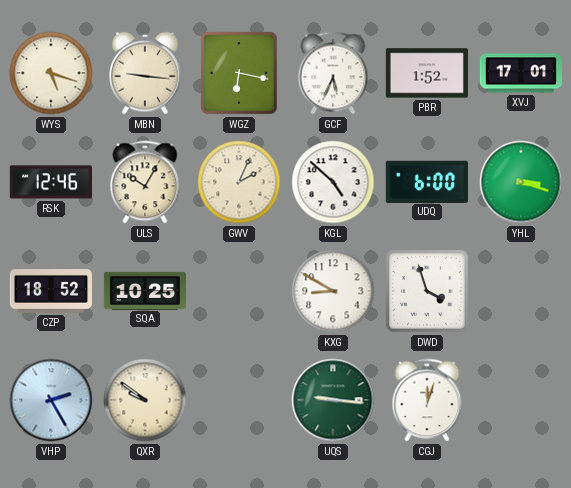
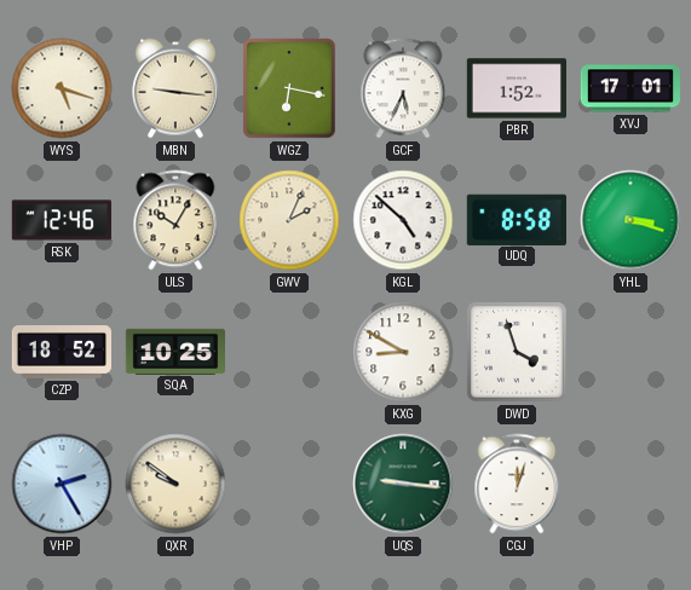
UDQ: 6:00 -> 8:58 (517, 219)
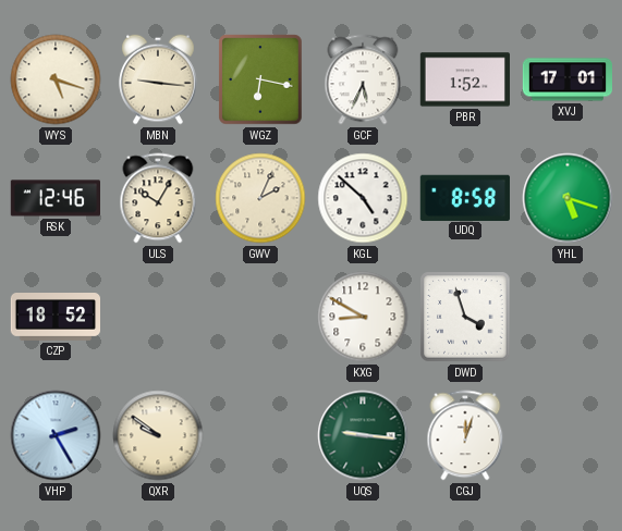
YHL: 3:18 -> 5:18 (568, 198)
SQA: 10:25 -> none (174, 351)
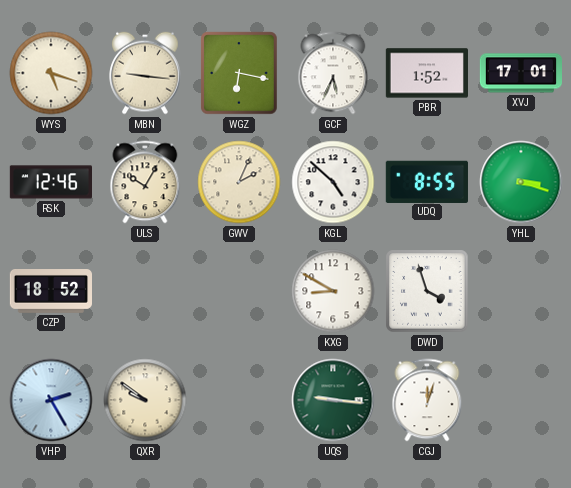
UDQ: 8:58 -> 8:55 (427, 181)
YHL: 5:18 -> 3:18 (521, 182)
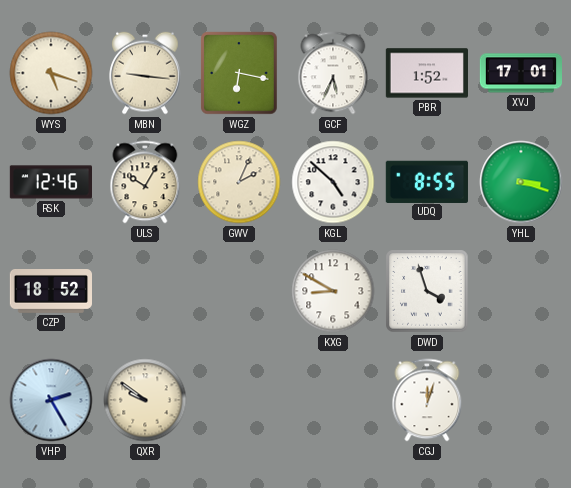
UQS: 9:16 -> none (333, 400)
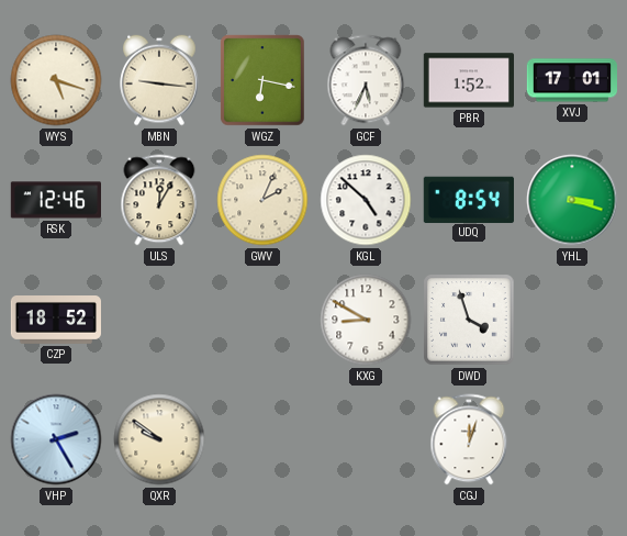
ULS: 10:05 -> 12:05 (159, 200)
UDQ: 8:55 -> 8:54 (469, 199)
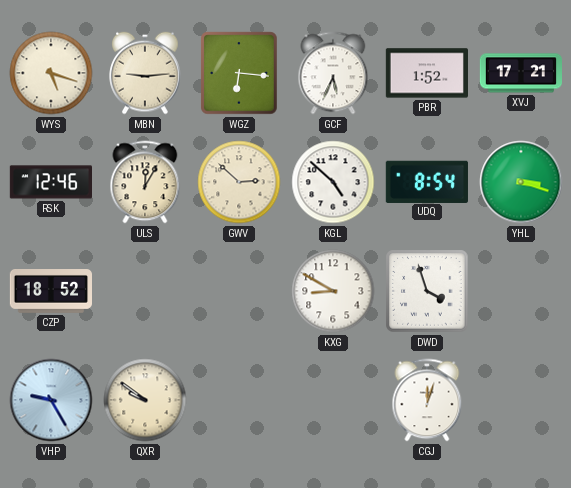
MBN: 9:16 -> 9:14 (145, 73)
WGZ: 6:17 -> 6:16 (239, 73)
XVJ: 17:01 -> 17:21 (520, 73)
GWV: 2:04 -> 2:52 (239, 182)
VHP: 2:25 -> 9:25 (51, 400)
